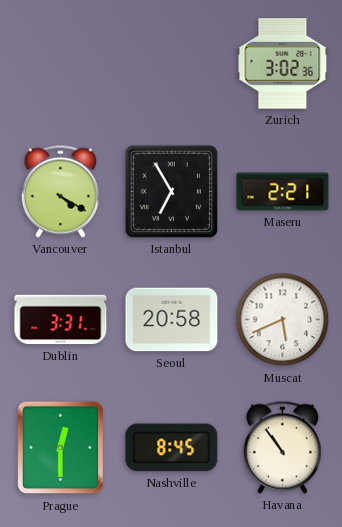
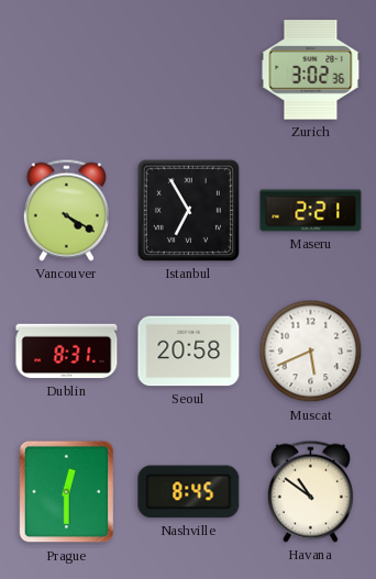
Dublin: 3:31 -> 8:31 (67, 352)
Havana: 10:54 -> 10:51 (310, 491)
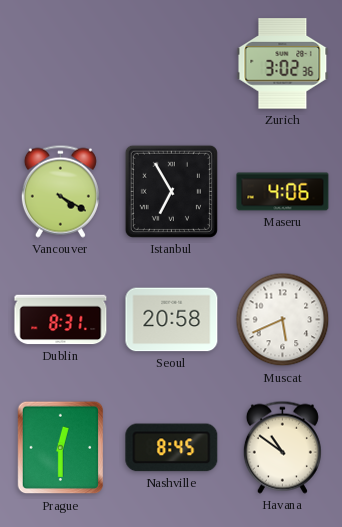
Maseru: 2:21 -> 4:06 (283, 192)
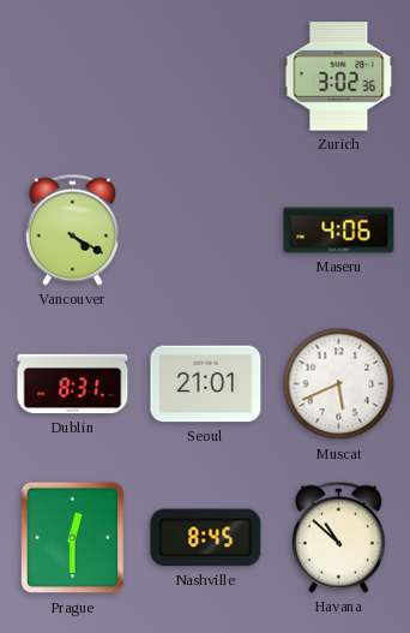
Istanbul: 6:55 -> none (171, 191)
Seoul: 20:58 -> 21:01 (206, 384)
Havana: 10:51 -> 10:52 (338, 537)
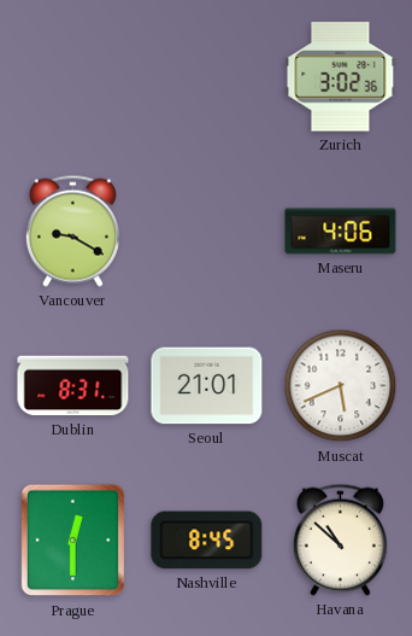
Vancouver: 4:20 -> 9:20 (72, 231)
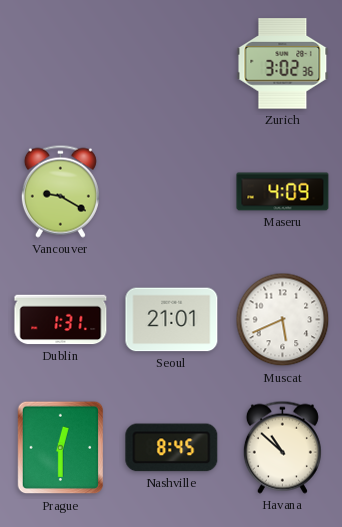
Maseru: 4:06 -> 4:09 (283, 192)
Dublin: 8:31 -> 1:31 (61, 320)
